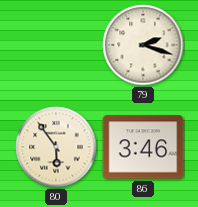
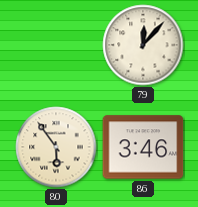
79: 2:18 -> 12:07 (143, 45)
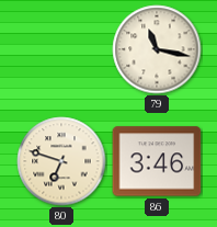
79: 12:07 -> 11:17 (157, 49)
80: 5:54 -> 6:48 (61, 161)
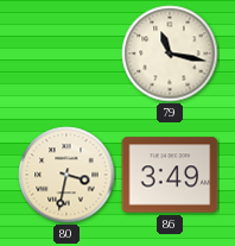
80: 6:48 -> 3:32 (66, 175)
86: 3:46 -> 3:49 (170, 175)
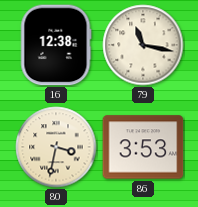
16: none -> 12:38 (56, 45)
86: 3:49 -> 3:53 (143, 147)
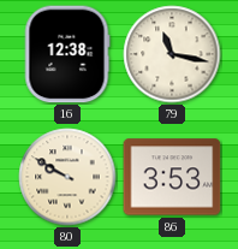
80: 3:32 -> 9:50 (67, 177)
